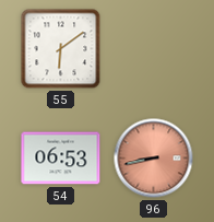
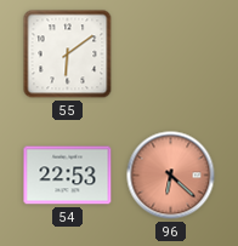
54: 06:53 -> 22:53 (68, 176)
96: 8:43 -> 6:22 (171, 176)
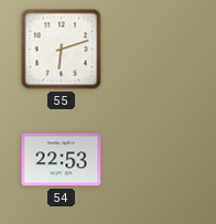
55: 6:09 -> 6:12 (62, 50)
96: 6:22 -> none (171, 176)
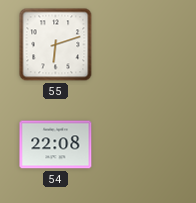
54: 22:53 -> 22:08 (56, 145)
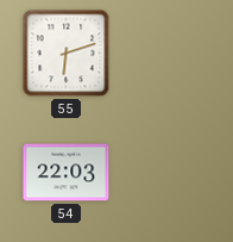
54: 22:08 -> 22:03 (67, 173)
